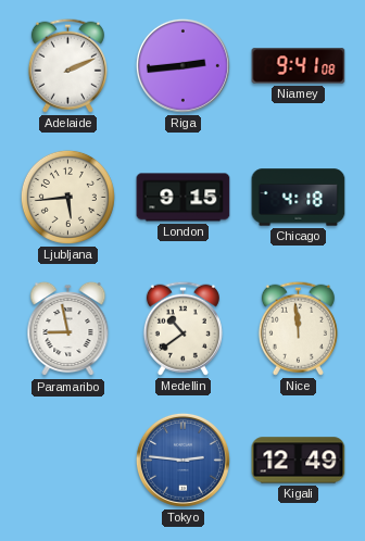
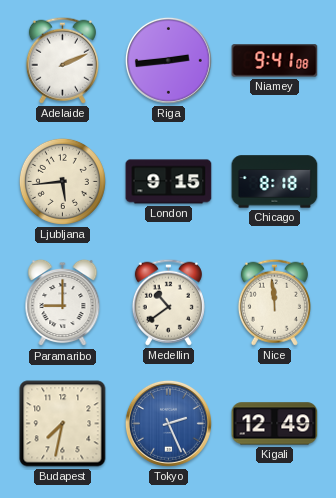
Chicago: 4:18 -> 8:18 (275, 182)
Paramaribo: 8:58 -> 9:00 (63, 303)
Budapest: none -> 7:32 (63, 424)
Tokyo: 2:46 -> 2:26 (168, 423)
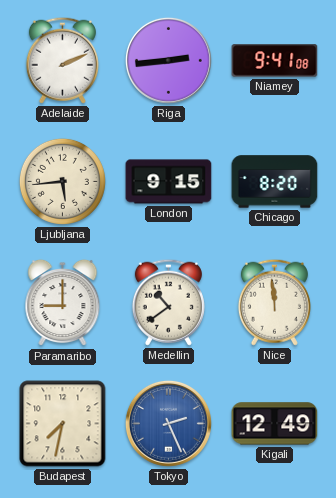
Chicago: 8:18 -> 8:20 (275, 182)
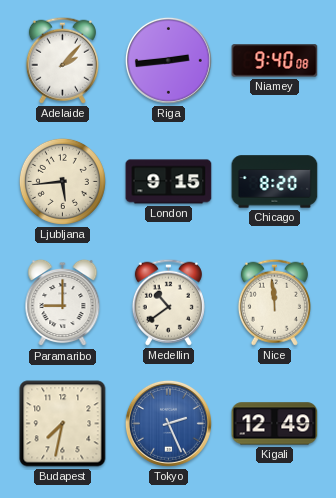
Adelaide: 2:11 -> 2:07 (62, 60)
Niamey: 9:41 -> 9:40 (275, 61)
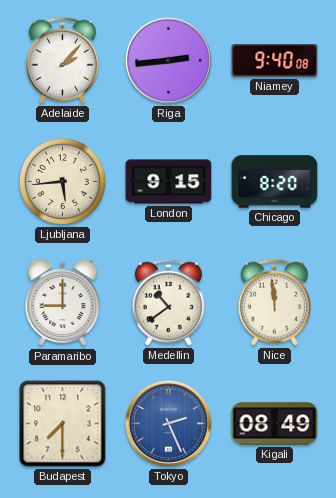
Budapest: 7:32 -> 7:30 (63, 424)
Kigali: 12:49 -> 08:49 (275, 424)
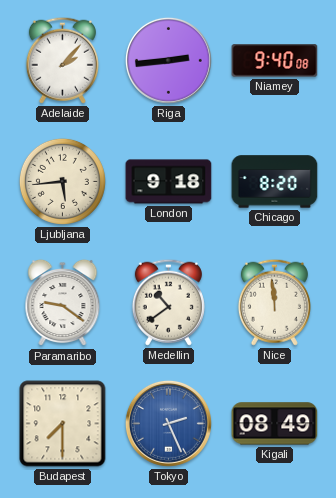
London: 9:15 -> 9:18 (169, 182)
Paramaribo: 9:00 -> 9:21 (63, 303)
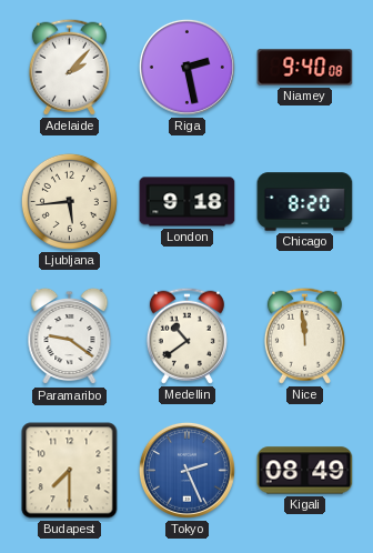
Riga: 2:44 -> 2:28 (186, 67)
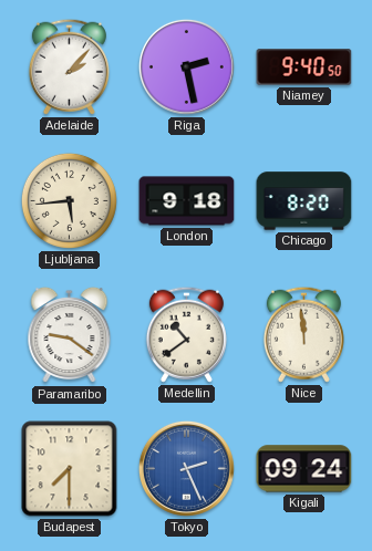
Niamey: 9:40:08 -> 9:40:50 (304, 67)
Kigali: 08:49 -> 09:24 (304, 469)
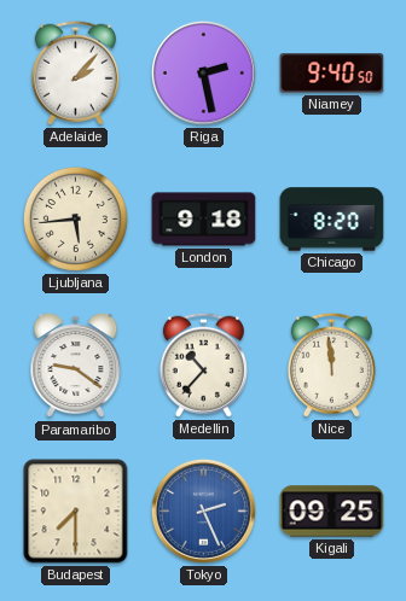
Medellin: 10:39 -> 10:37 (203, 364)
Kigali: 09:24 -> 09:25 (332, 512)
